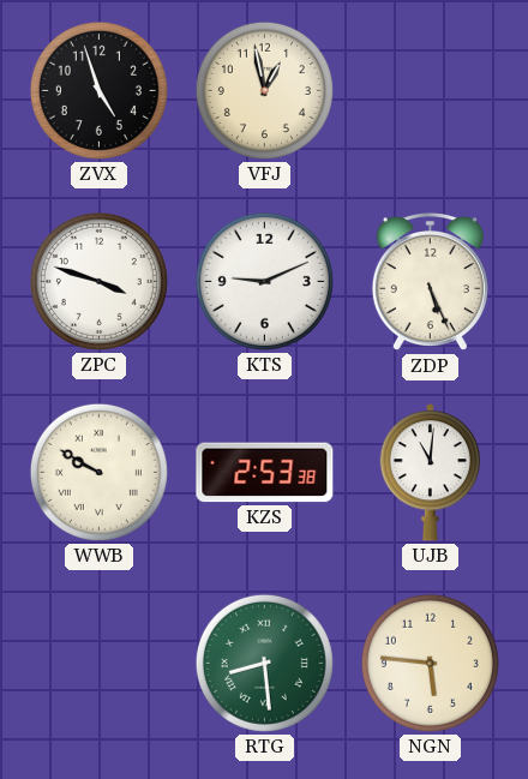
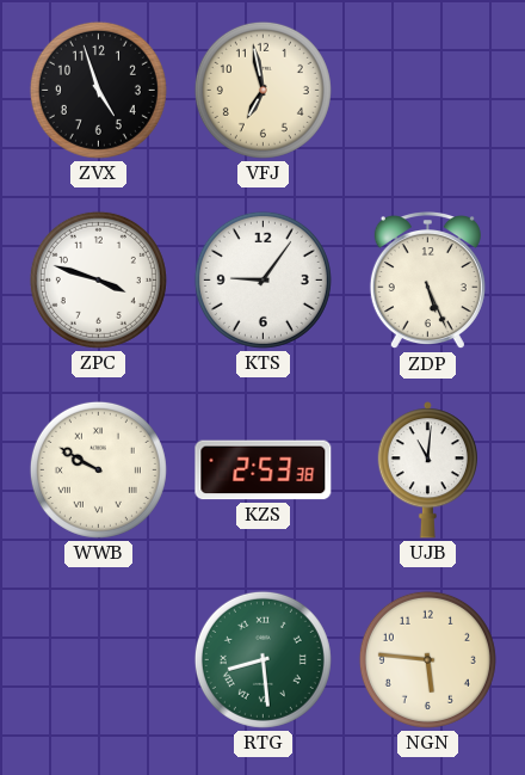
VFJ: 12:58 -> 6:58 (262, 90)
KTS: 9:11 -> 9:06 (262, 279)
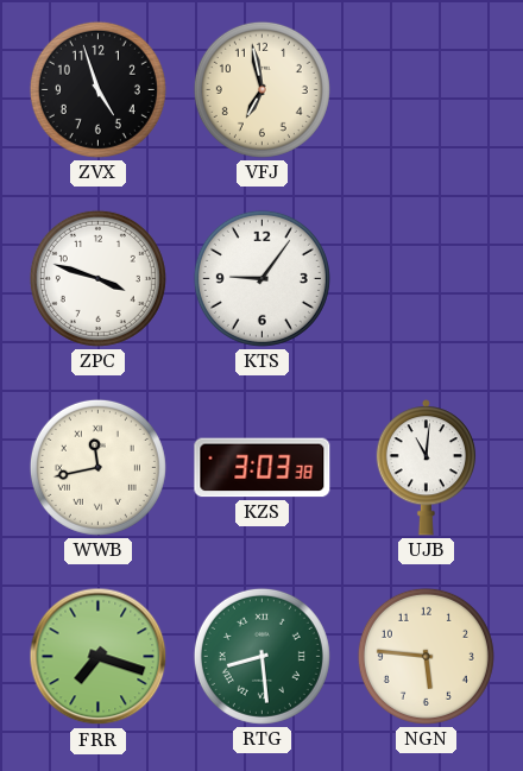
ZDP: 5:26 -> none (427, 281)
WWB: 9:50 -> 11:43 (97, 467)
KZS: 2:53 -> 3:03 (263, 468)
FRR: none -> 7:18 (99, 657)
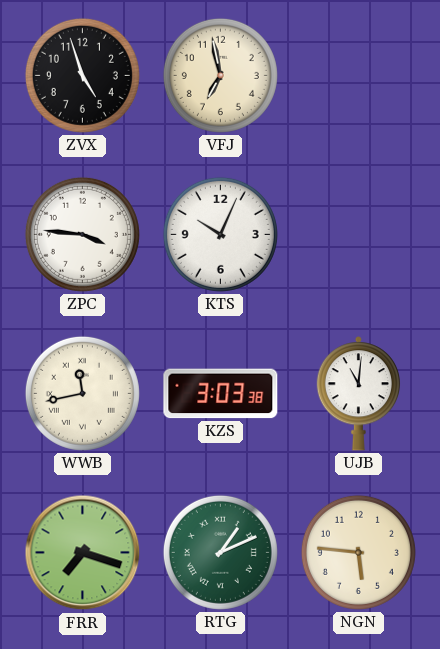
ZPC: 3:48 -> 3:46 (82, 234)
KTS: 9:06 -> 10:04 (220, 234)
RTG: 8:29 -> 1:11 (220, 552)
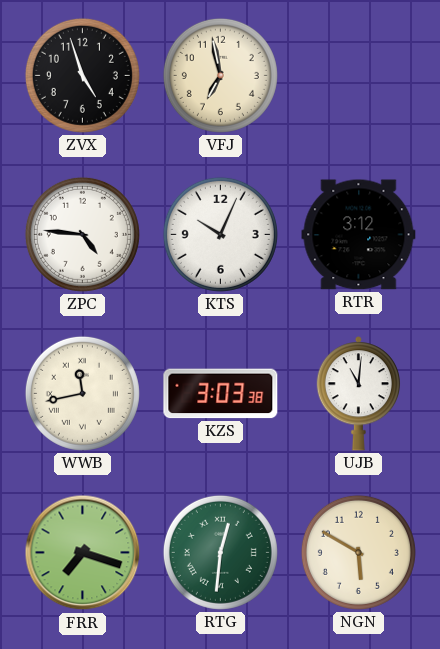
ZPC: 3:46 -> 4:46 (82, 234)
RTR: none -> 3:12 (359, 235)
RTG: 1:11 -> 12:31 (220, 552)
NGN: 5:46 -> 5:50 (358, 552)
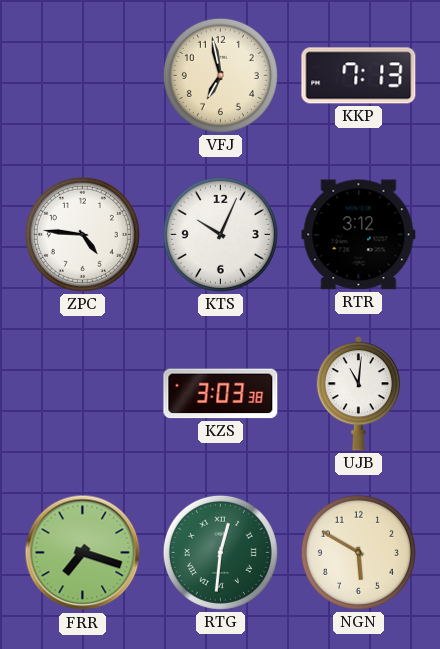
ZVX: 4:57 -> none (82, 75)
KKP: none -> 7:13 (359, 76)
WWB: 11:43 -> none (82, 393)
